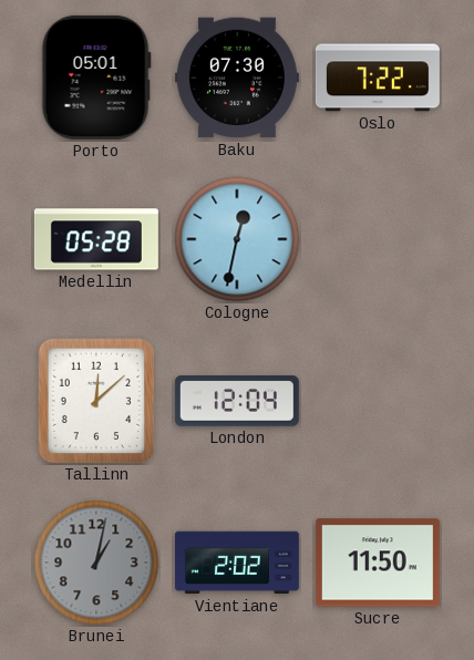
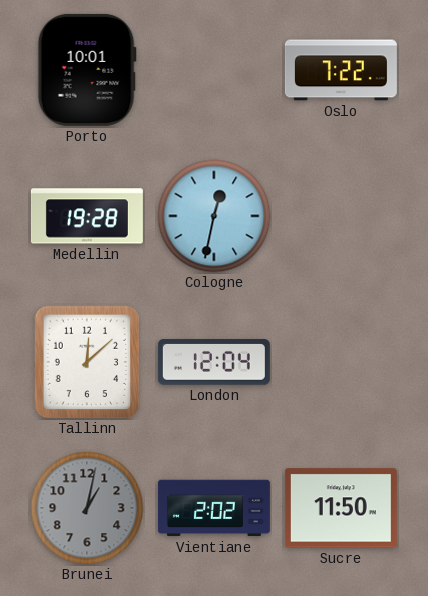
Porto: 05:01 -> 10:01 (87, 70)
Baku: 07:30 -> none (237, 78)
Medellin: 05:28 -> 19:28 (87, 216)
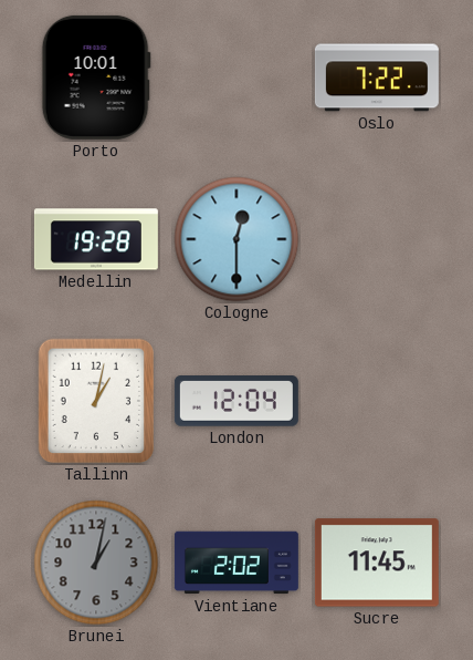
Cologne: 12:32 -> 12:30 (236, 239)
Tallinn: 12:08 -> 1:02 (96, 401)
Sucre: 11:50 -> 11:45 (377, 563)
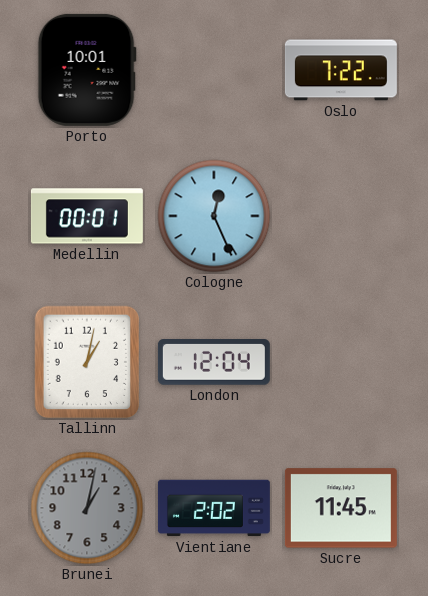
Medellin: 19:28 -> 00:01 (87, 216)
Cologne: 12:30 -> 12:26 (214, 216)
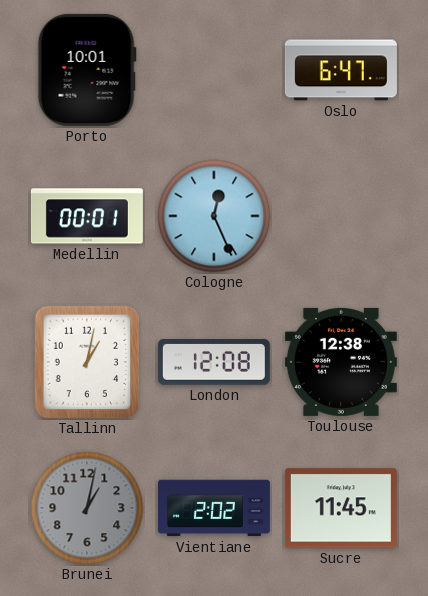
Oslo: 7:22 -> 6:47 (341, 70)
London: 12:04 -> 12:08 (214, 362)
Toulouse: none -> 12:38 (341, 362)
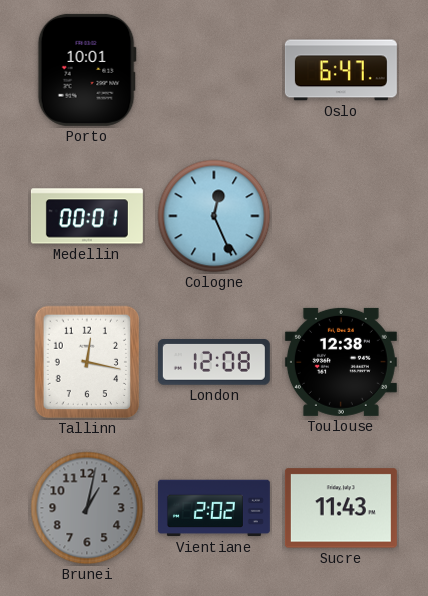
Tallinn: 1:02 -> 12:17 (87, 362)
Sucre: 11:45 -> 11:43 (341, 508)
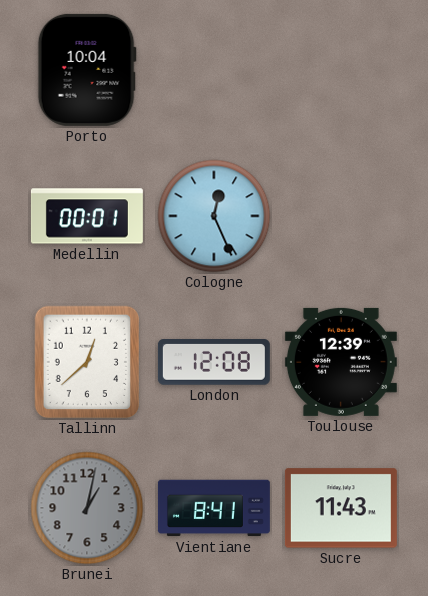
Porto: 10:01 -> 10:04 (87, 70)
Oslo: 6:47 -> none (341, 70)
Tallinn: 12:17 -> 12:38 (87, 362)
Toulouse: 12:38 -> 12:39 (341, 362)
Vientiane: 2:02 -> 8:41 (214, 508)
